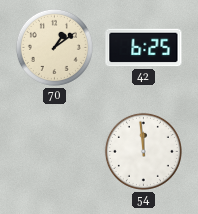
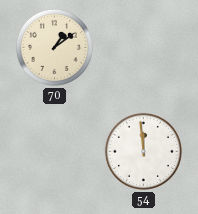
42: 6:25 -> none (144, 48)
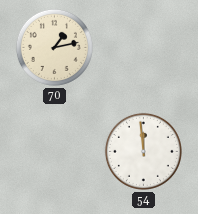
70: 1:09 -> 1:13 (54, 47)
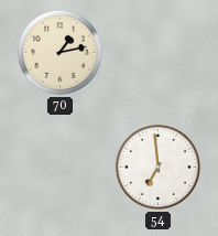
54: 11:59 -> 6:59 (157, 167)
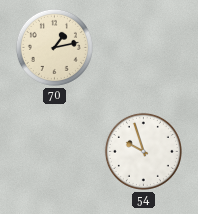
54: 6:59 -> 9:57 (143, 151)
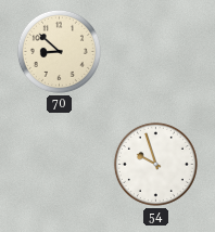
70: 1:13 -> 8:52 (59, 51)
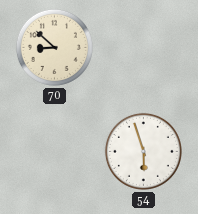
54: 9:57 -> 5:57 (143, 151)
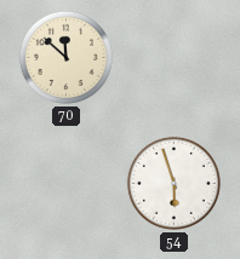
70: 8:52 -> 11:52 (65, 57)
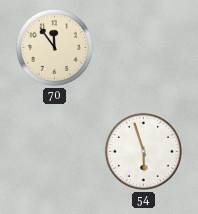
70: 11:52 -> 11:54 (54, 47)
